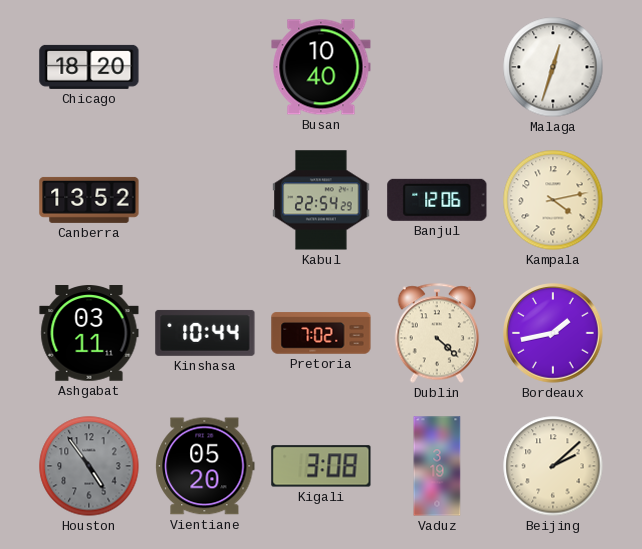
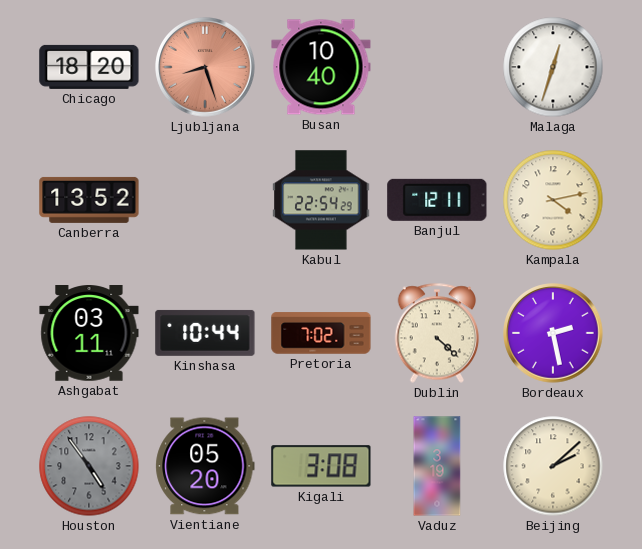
Ljubljana: none -> 8:27 (205, 67)
Banjul: 12:06 -> 12:11 (437, 200)
Bordeaux: 1:43 -> 2:28 (553, 333)
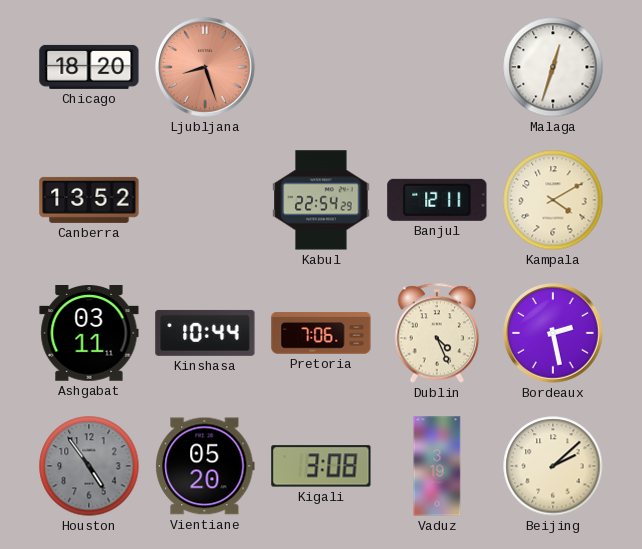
Busan: 10:40 -> none (321, 67)
Kampala: 4:13 -> 4:10 (553, 200)
Pretoria: 7:02 -> 7:06 (321, 333)
Dublin: 4:22 -> 4:26 (437, 333)
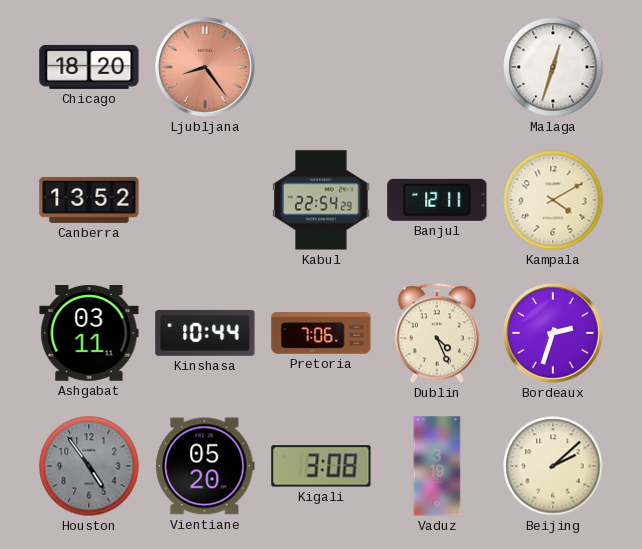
Ljubljana: 8:27 -> 8:24 (205, 67)
Bordeaux: 2:28 -> 2:33 (553, 333)
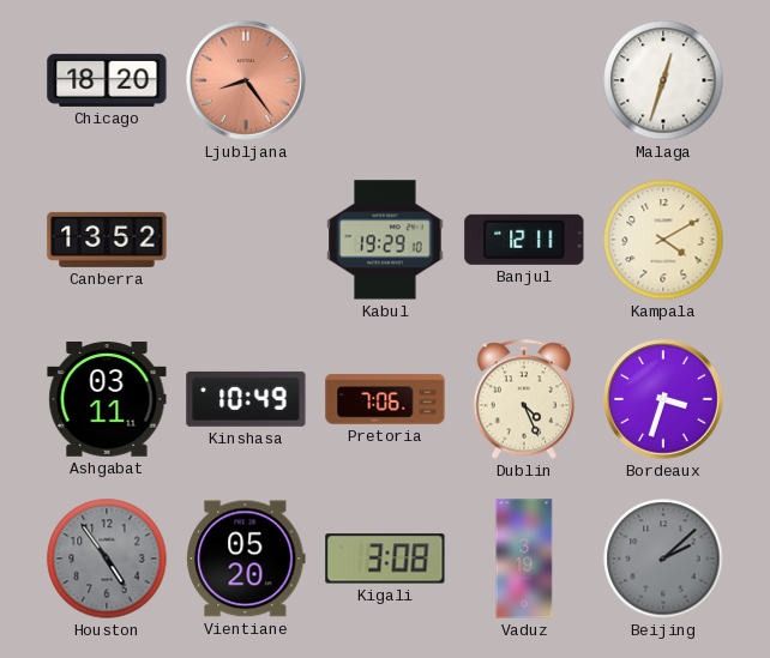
Kabul: 22:54 -> 19:29 (385, 240)
Kinshasa: 10:44 -> 10:49 (246, 399)
Bordeaux: 2:33 -> 3:33 (663, 399)
Beijing dial: cream -> grey (663, 559)
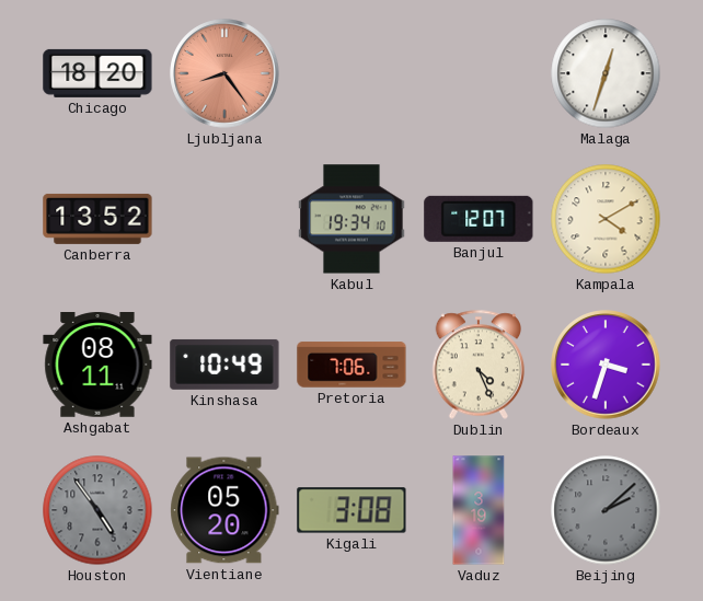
Kabul: 19:29 -> 19:34 (351, 219)
Banjul: 12:11 -> 12:07 (479, 219)
Ashgabat: 03:11 -> 08:11 (97, 365)
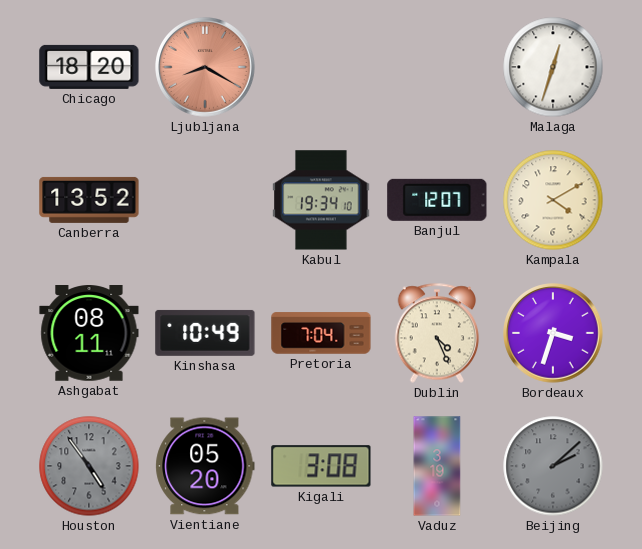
Ljubljana: 8:24 -> 8:20 (205, 67)
Pretoria: 7:06 -> 7:04 (321, 333)
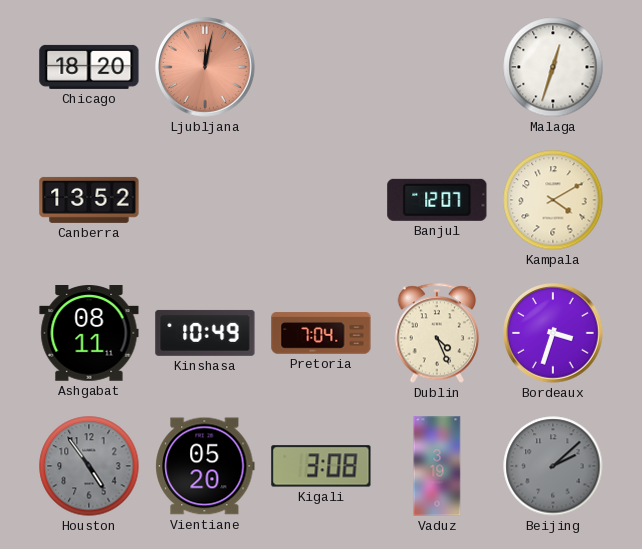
Ljubljana: 8:20 -> 12:02 (205, 67)
Kabul: 19:34 -> none (321, 200)
